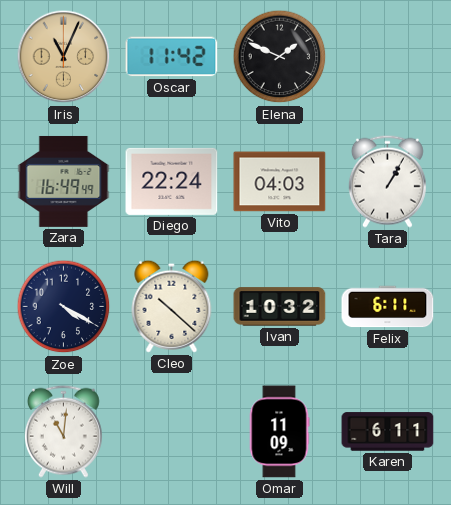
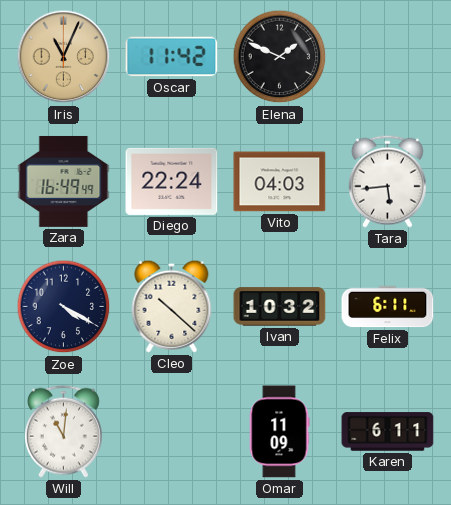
Tara: 1:05 -> 5:44 (387, 181)
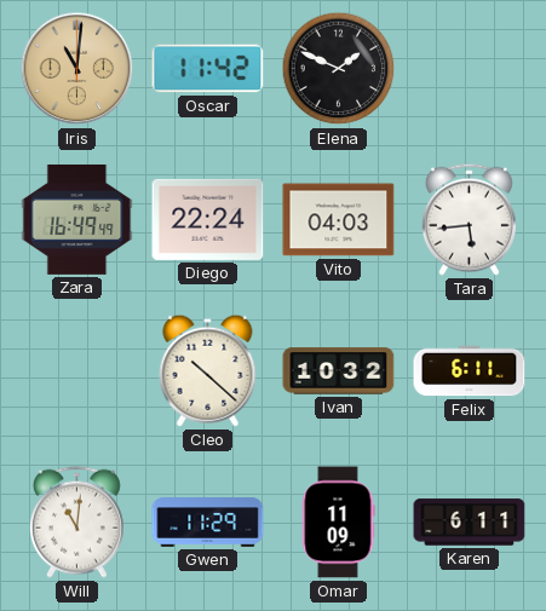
Iris: 11:04 -> 11:01 (77, 69)
Zoe: 4:20 -> none (64, 307)
Gwen: none -> 11:29 (208, 523)
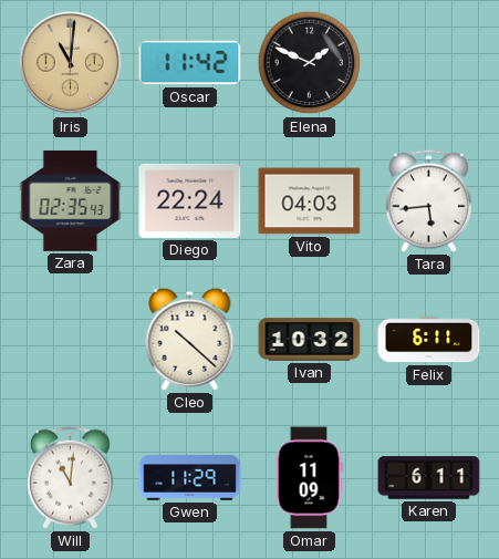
Zara: 16:49 -> 02:35 (71, 200)
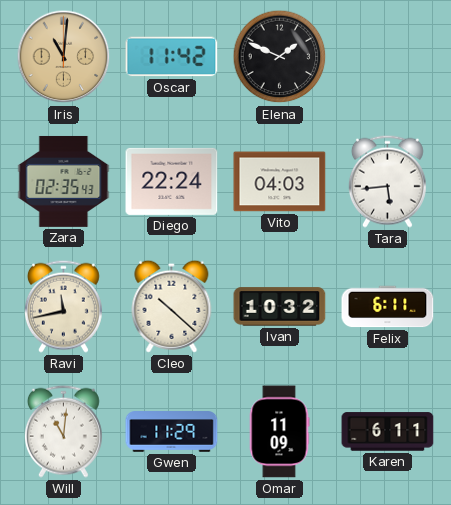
Ravi: none -> 11:43 (63, 306)
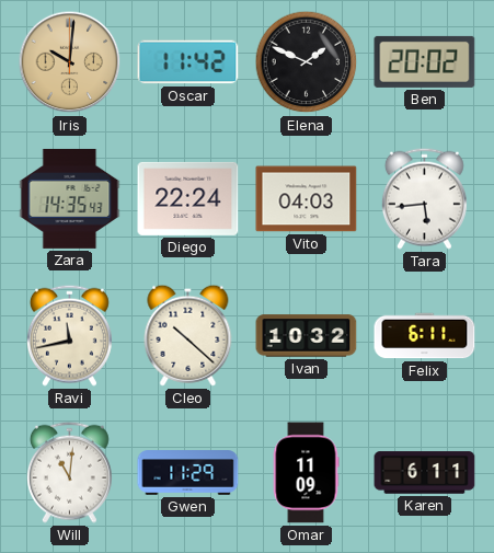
Iris: 11:01 -> 10:01 (70, 62)
Ben: none -> 20:02 (425, 61)
Zara: 02:35 -> 14:35 (70, 198)
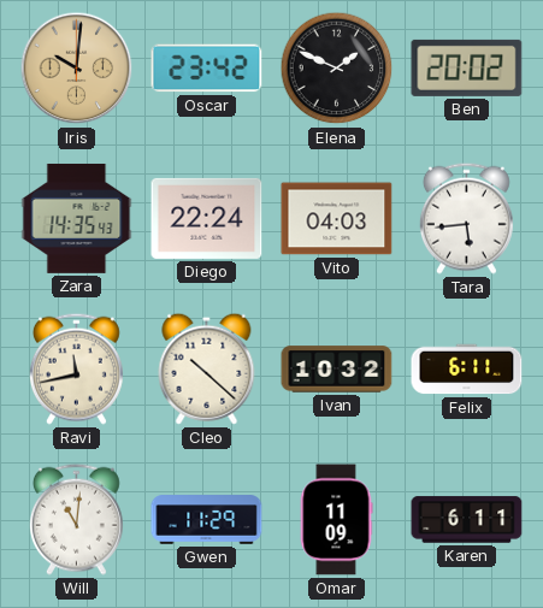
Oscar: 11:42 -> 23:42 (207, 69)
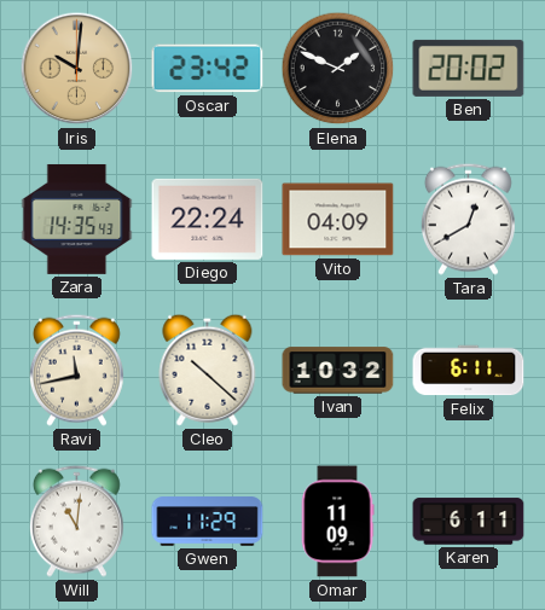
Vito: 04:03 -> 04:09 (338, 220)
Tara: 5:44 -> 12:40 (468, 219)
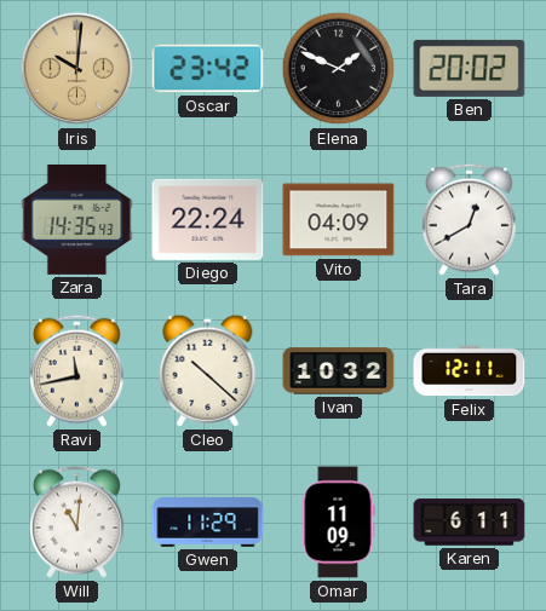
Felix: 6:11 -> 12:11 (470, 371)
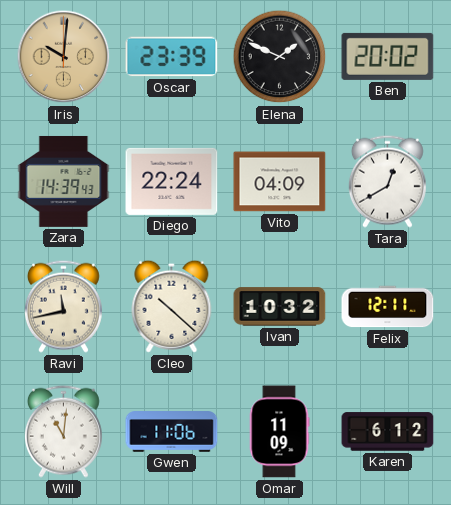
Oscar: 23:42 -> 23:39 (172, 57)
Zara: 14:35 -> 14:39 (64, 181)
Gwen: 11:29 -> 11:06 (172, 432)
Karen: 6:11 -> 6:12 (388, 432)
